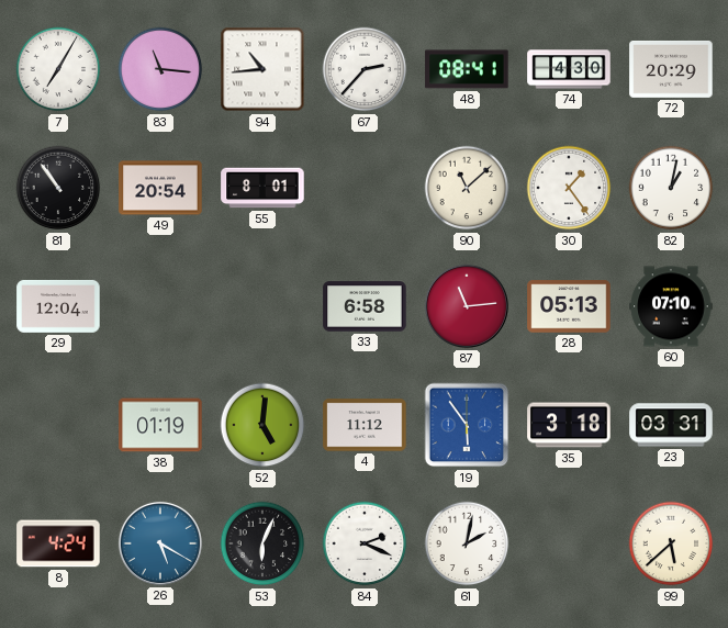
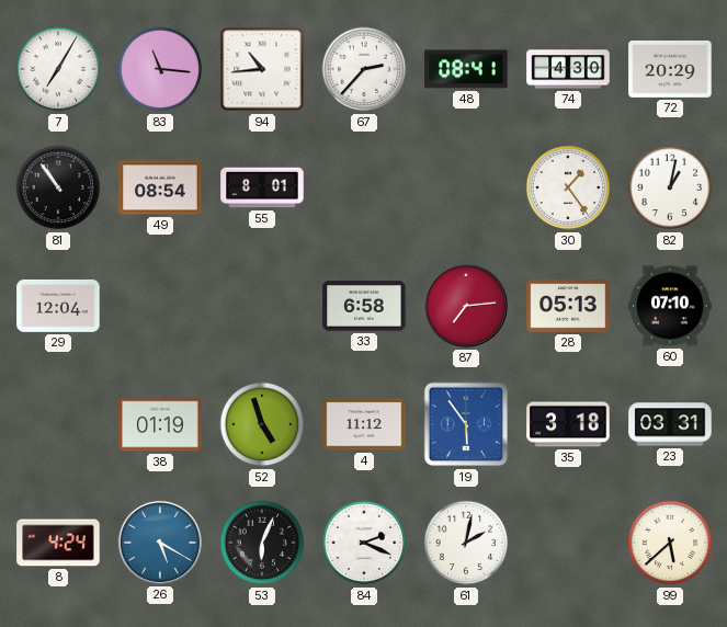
49: 20:54 -> 08:54 (160, 187)
90: 11:08 -> none (467, 188)
87: 11:14 -> 7:14 (466, 306)
52: 5:01 -> 4:57 (262, 424)
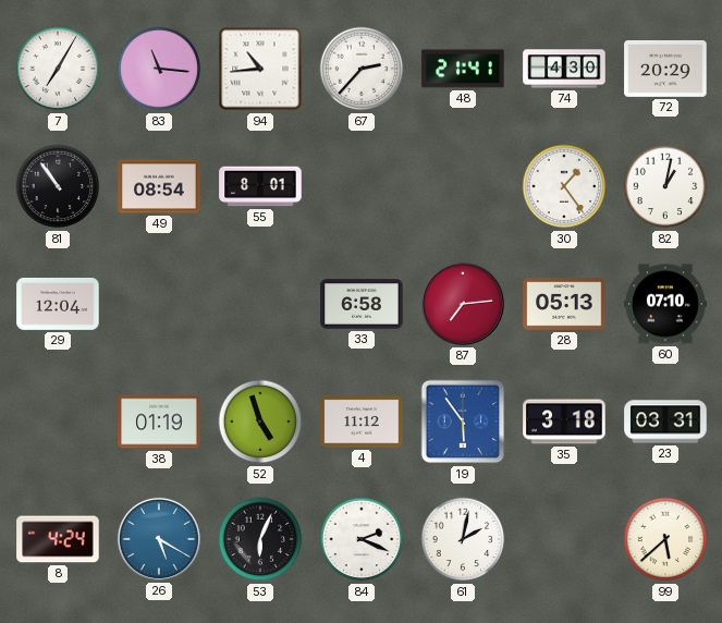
48: 08:41 -> 21:41 (463, 69)
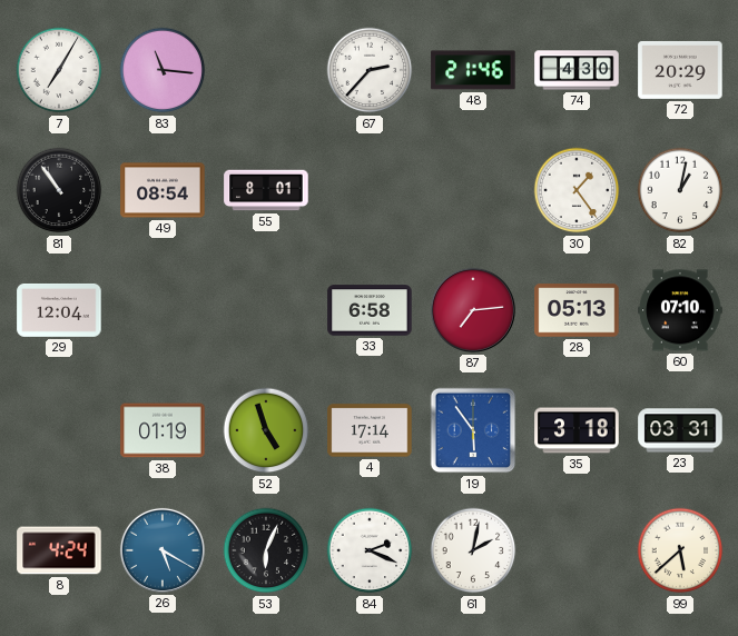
94: 10:44 -> none (260, 69)
48: 21:41 -> 21:46 (473, 70)
4: 11:12 -> 17:14 (370, 430)
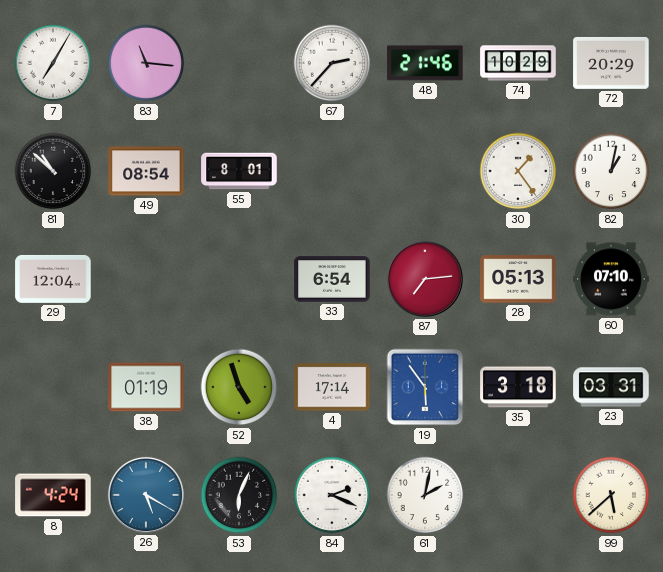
74: 4:30 -> 10:29 (518, 63)
81: 10:54 -> 10:52 (53, 171)
33: 6:58 -> 6:54 (332, 279)
